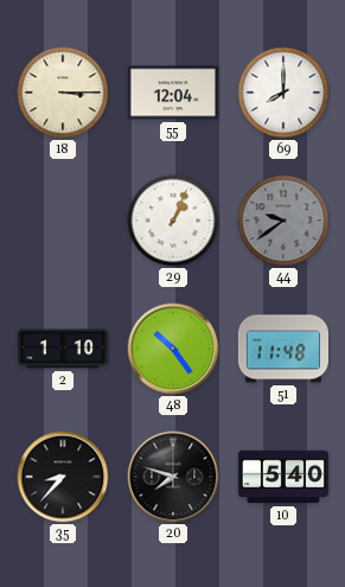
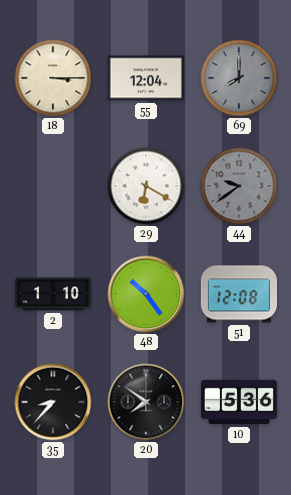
69 dial: white -> grey (239, 78)
29: 1:04 -> 6:20 (146, 186)
51: 11:48 -> 12:08 (238, 294)
20: 7:48 -> 7:51 (146, 402)
10: 5:40 -> 5:36 (238, 402)
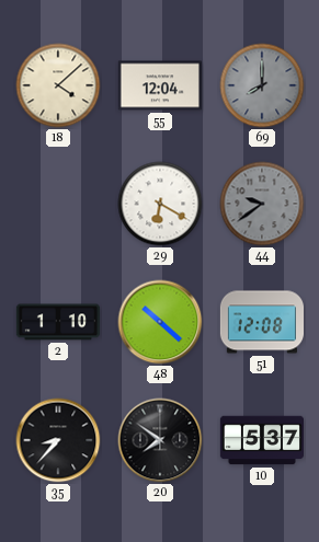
18: 3:15 -> 4:08 (58, 85)
48: 10:24 -> 10:22 (160, 322)
10: 5:36 -> 5:37 (261, 440)
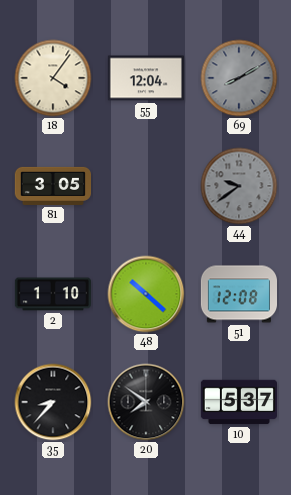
18: 4:08 -> 4:06 (53, 78)
69: 8:00 -> 8:10 (239, 78)
81: none -> 3:05 (52, 186)
29: 6:20 -> none (160, 204)
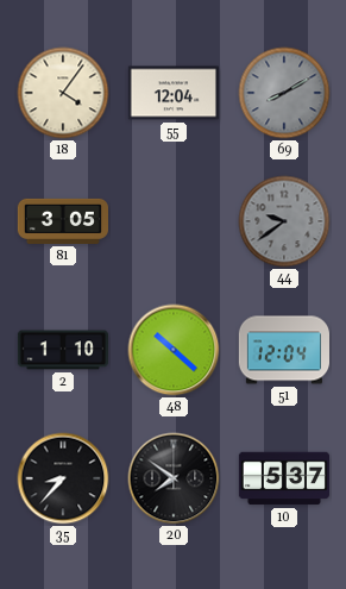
51: 12:08 -> 12:04 (283, 350)
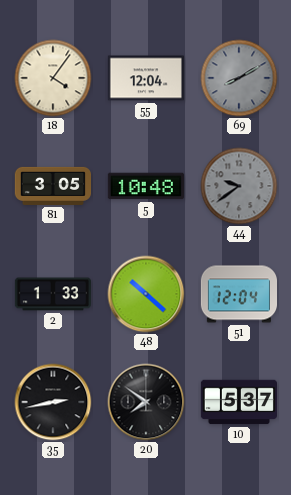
5: none -> 10:48 (146, 186)
2: 1:10 -> 1:33 (52, 294)
35: 8:37 -> 2:43 (53, 402)
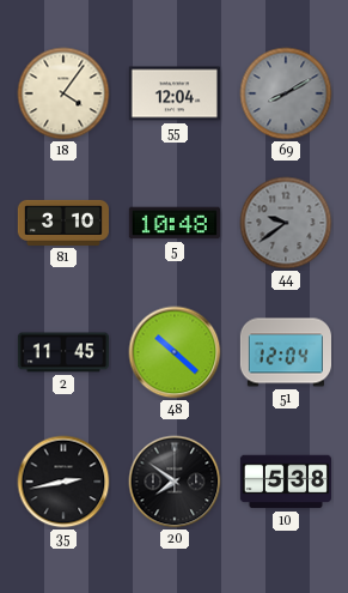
81: 3:05 -> 3:10 (62, 223)
2: 1:33 -> 11:45 (62, 352)
10: 5:37 -> 5:38 (285, 482)
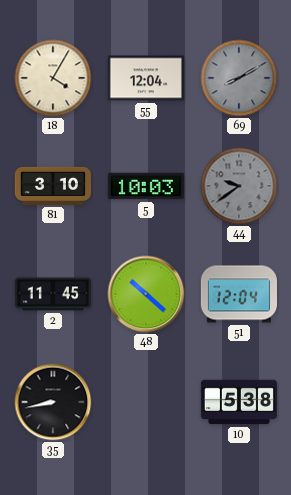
18: 4:06 -> 4:05 (53, 78)
5: 10:48 -> 10:03 (146, 186)
35: 2:43 -> 8:43 (53, 402)
20: 7:51 -> none (175, 482)
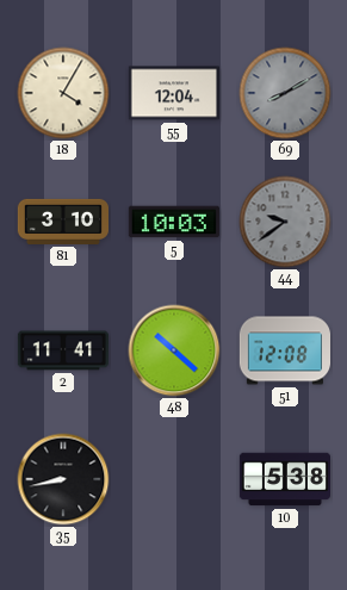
2: 11:45 -> 11:41 (62, 350)
51: 12:04 -> 12:08 (284, 350)
